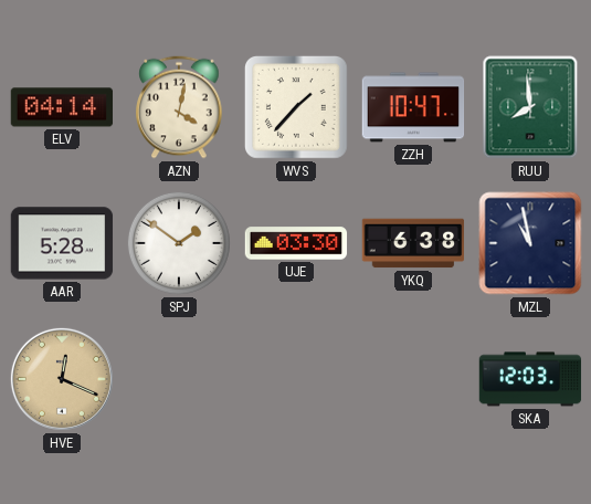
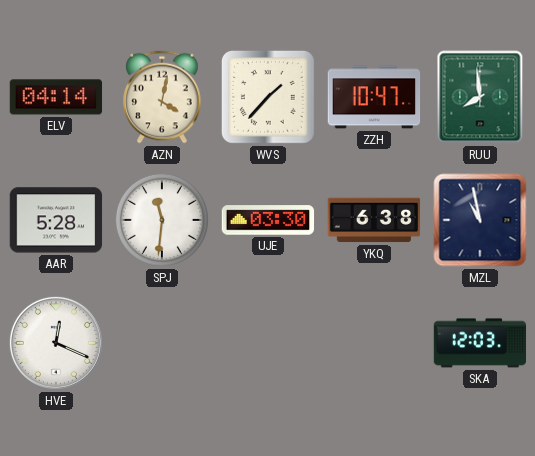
SPJ: 1:51 -> 11:31 (162, 220)
HVE dial: champagne -> white (56, 343)
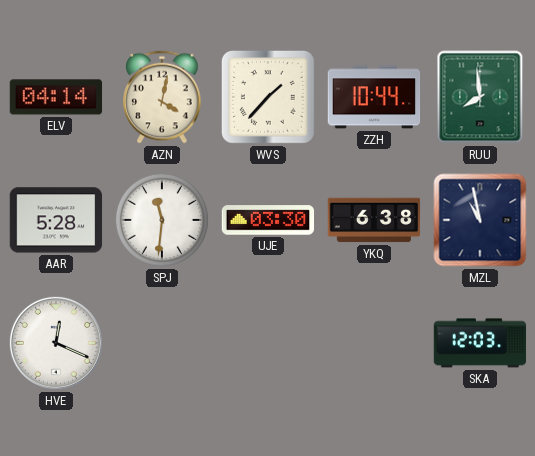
ZZH: 10:47 -> 10:44 (374, 97)
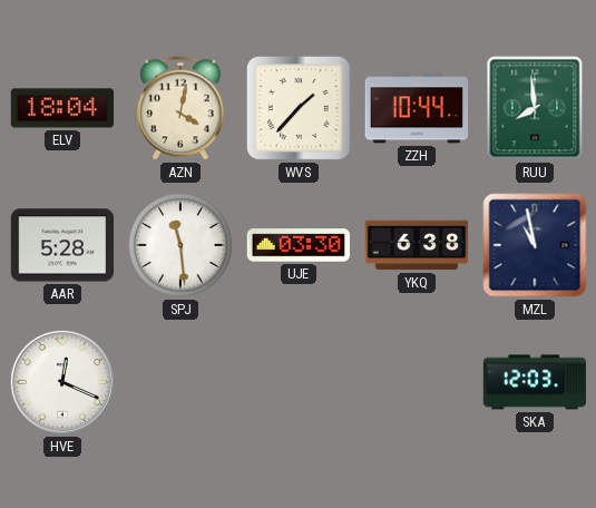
ELV: 04:14 -> 18:04 (62, 108)
SPJ: 11:31 -> 11:29 (180, 245)
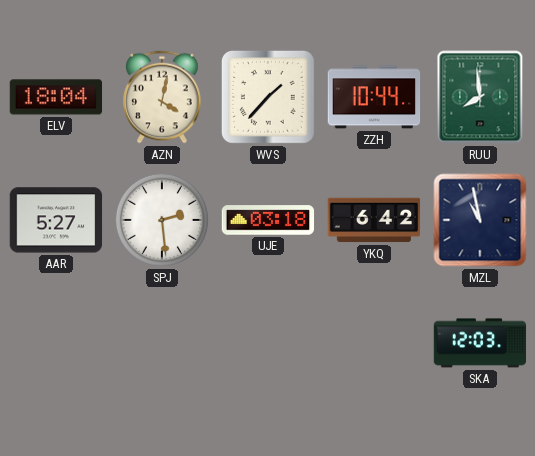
AAR: 5:28 -> 5:27 (56, 220)
SPJ: 11:29 -> 2:29 (162, 220)
UJE: 03:30 -> 03:18 (268, 220)
YKQ: 6:38 -> 6:42 (374, 220)
HVE: 12:19 -> none (62, 382)
